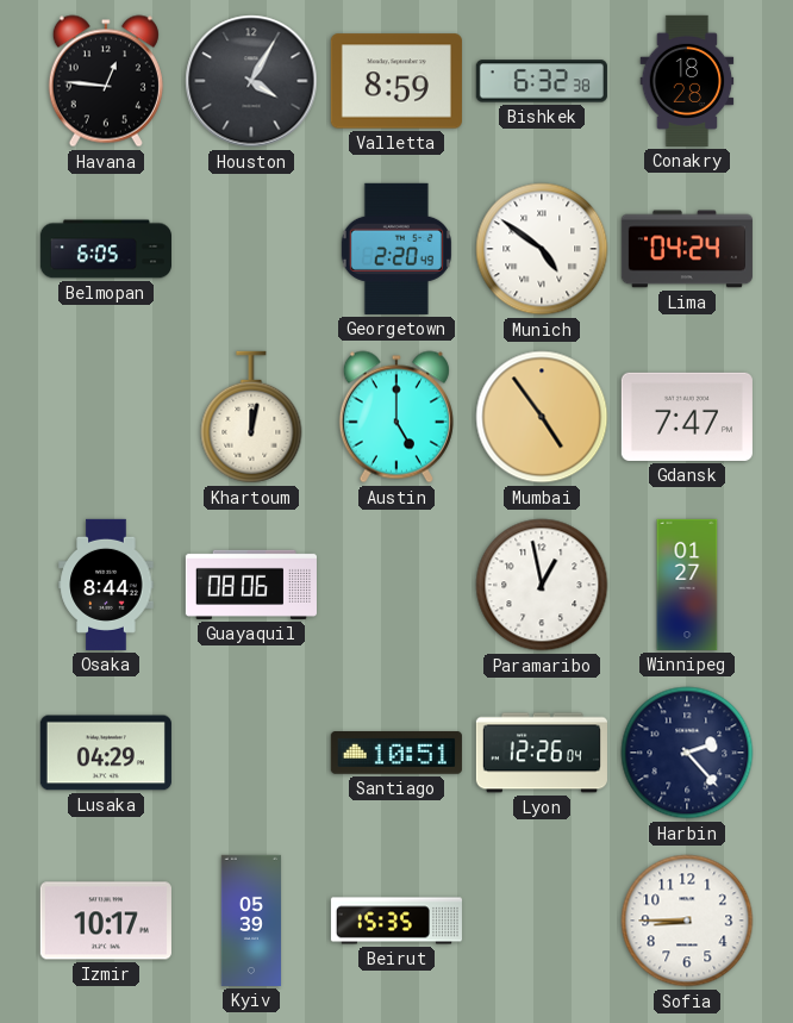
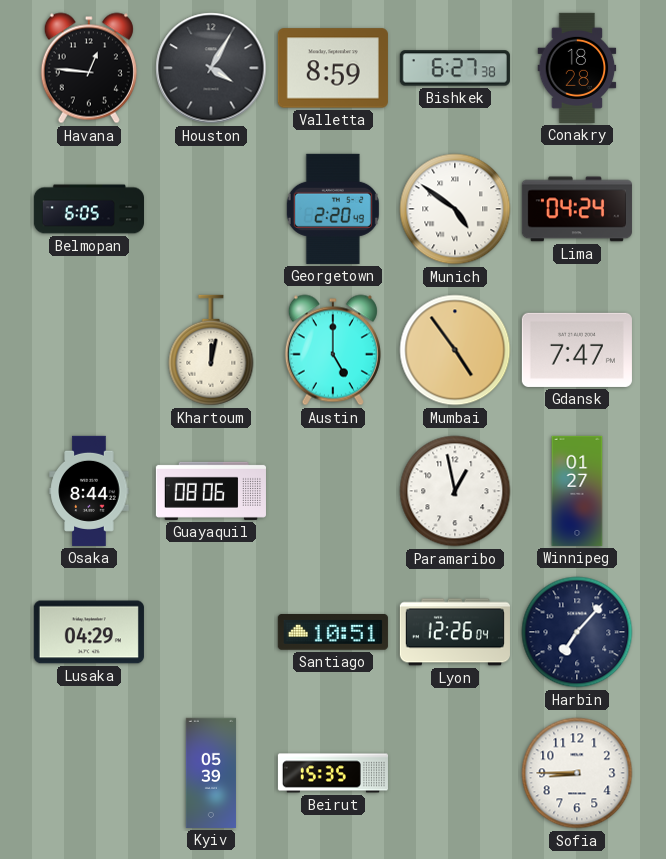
Bishkek: 6:32 -> 6:27 (455, 68)
Harbin: 2:23 -> 7:07 (577, 632)
Izmir: 10:17 -> none (106, 921)
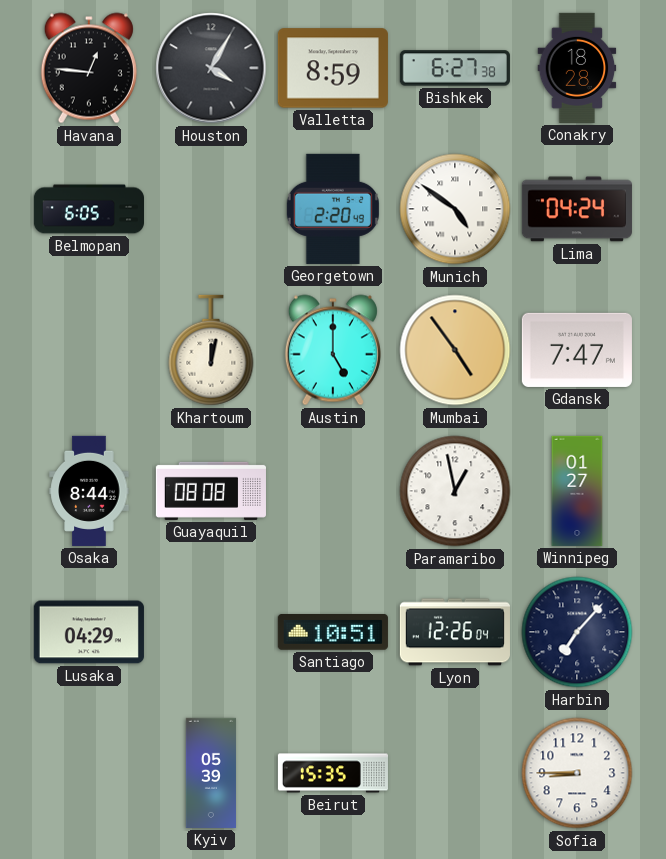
Guayaquil: 08:06 -> 08:08 (211, 491)
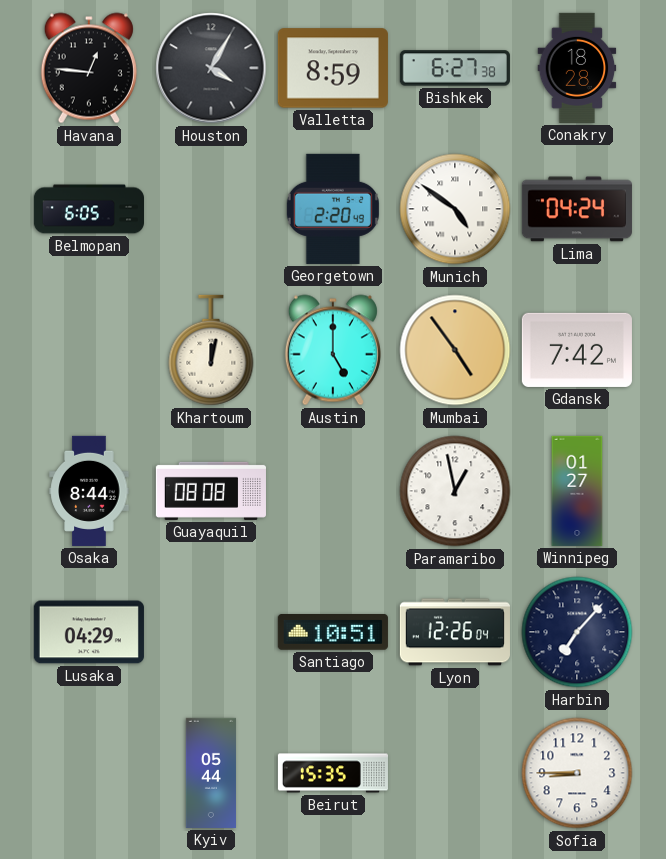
Gdansk: 7:47 -> 7:42 (577, 350)
Kyiv: 05:39 -> 05:44 (211, 773)
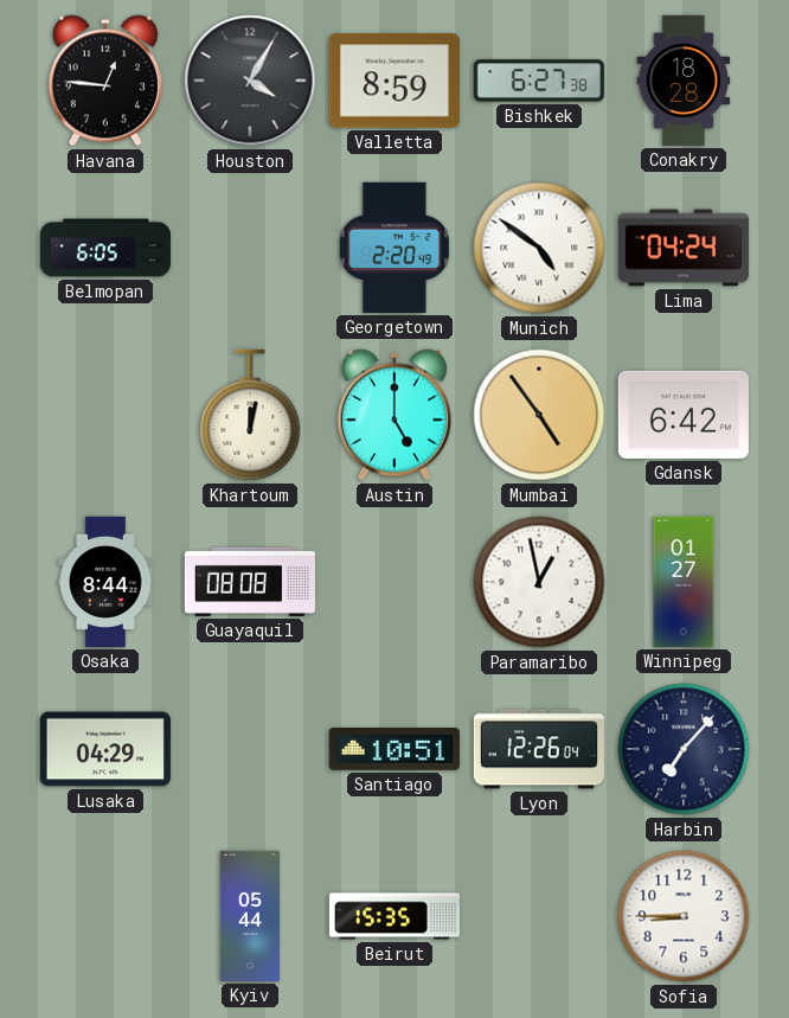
Gdansk: 7:42 -> 6:42 (684, 415)
